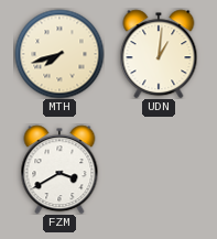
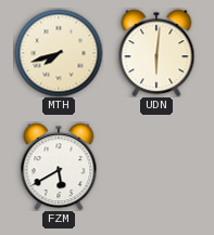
UDN: 1:01 -> 6:01 (156, 53)
FZM: 3:40 -> 5:40 (59, 167)
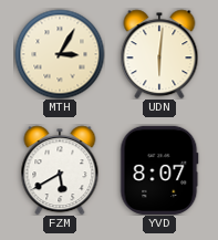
MTH: 7:42 -> 3:05 (60, 54)
YVD: none -> 8:07 (159, 170)
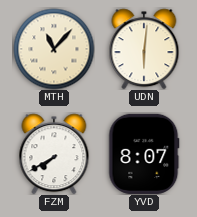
MTH: 3:05 -> 11:07 (54, 49)
FZM: 5:40 -> 7:40 (54, 154)
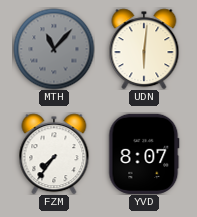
MTH dial: cream -> grey (54, 49)
FZM: 7:40 -> 7:36 (54, 154)
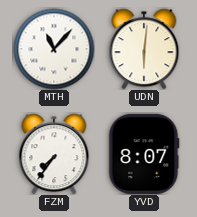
MTH dial: grey -> white (54, 49)
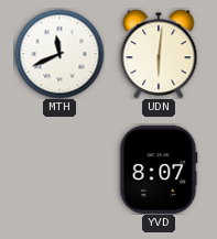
MTH: 11:07 -> 11:41 (59, 54)
FZM: 7:36 -> none (54, 154)
